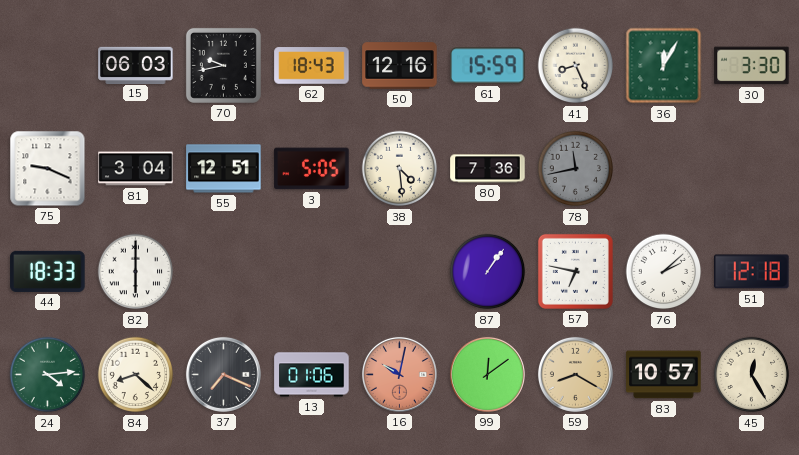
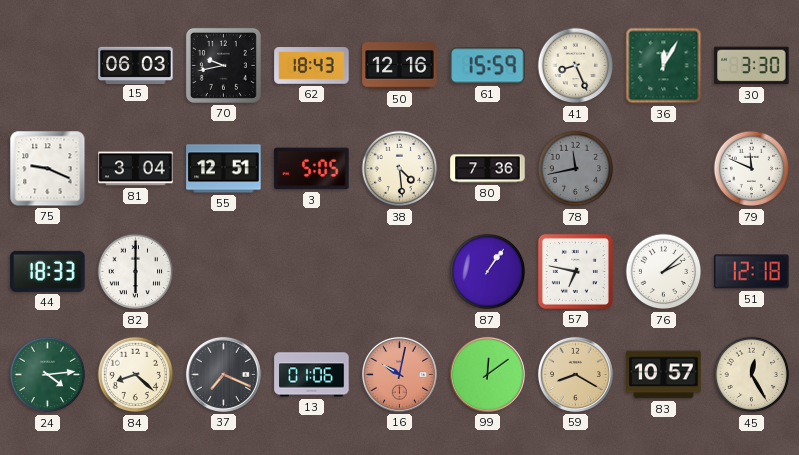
79: none -> 11:49 (752, 169)
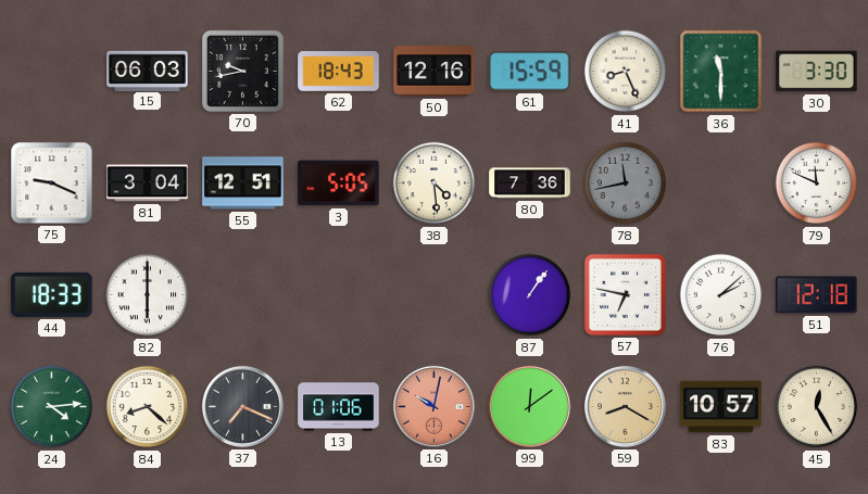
36: 12:05 -> 11:30 (721, 72)
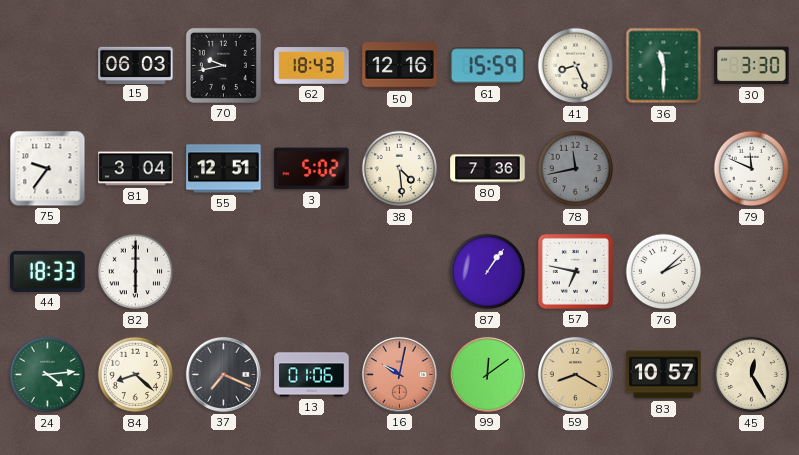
75: 9:19 -> 9:36 (48, 169)
3: 5:05 -> 5:02 (312, 169)
51: 12:18 -> none (817, 295)
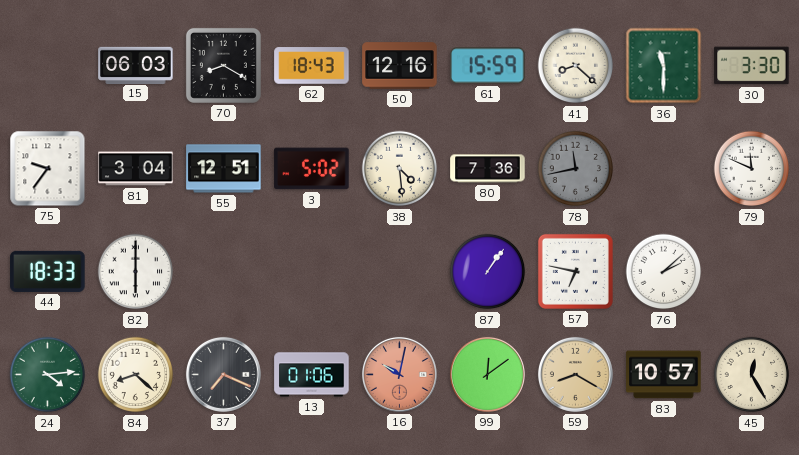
70: 9:43 -> 8:20 (223, 65)
41: 8:26 -> 8:22 (576, 66)
